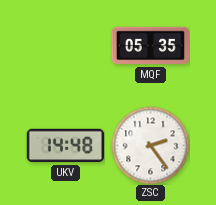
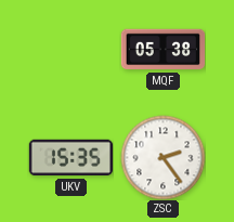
MQF: 05:35 -> 05:38 (162, 50)
UKV: 14:48 -> 15:35 (70, 158)
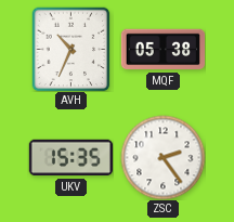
AVH: none -> 10:34 (71, 49)
